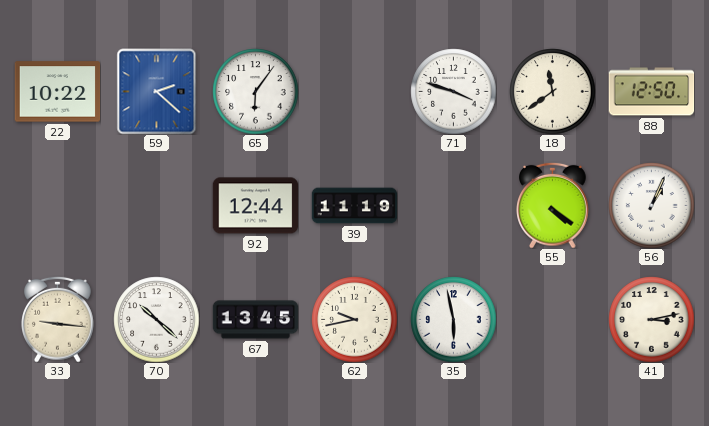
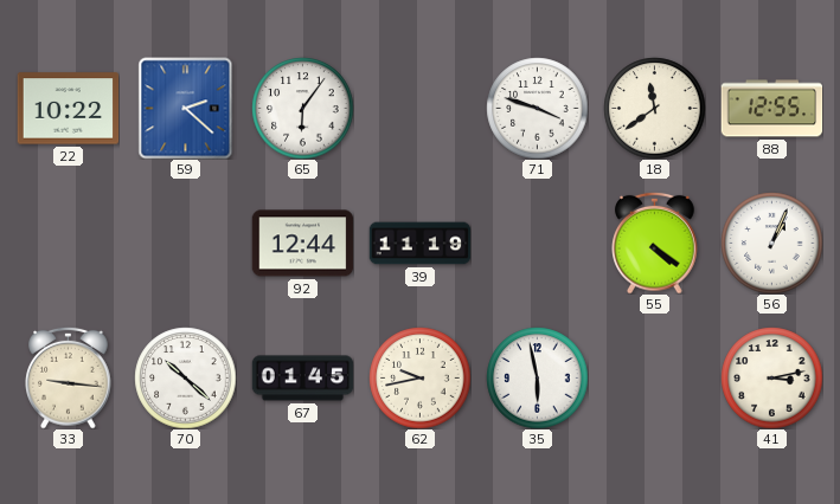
88: 12:50 -> 12:55 (771, 109)
67: 13:45 -> 01:45 (302, 379)
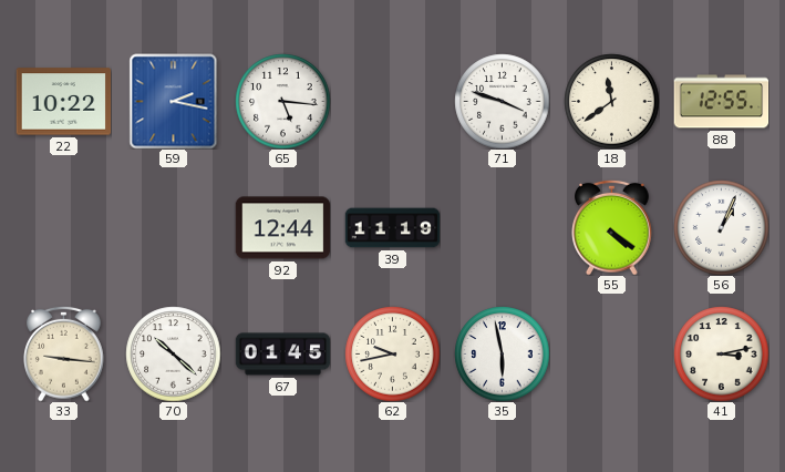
59: 2:22 -> 2:17 (174, 101)
65: 6:06 -> 5:16 (282, 101)
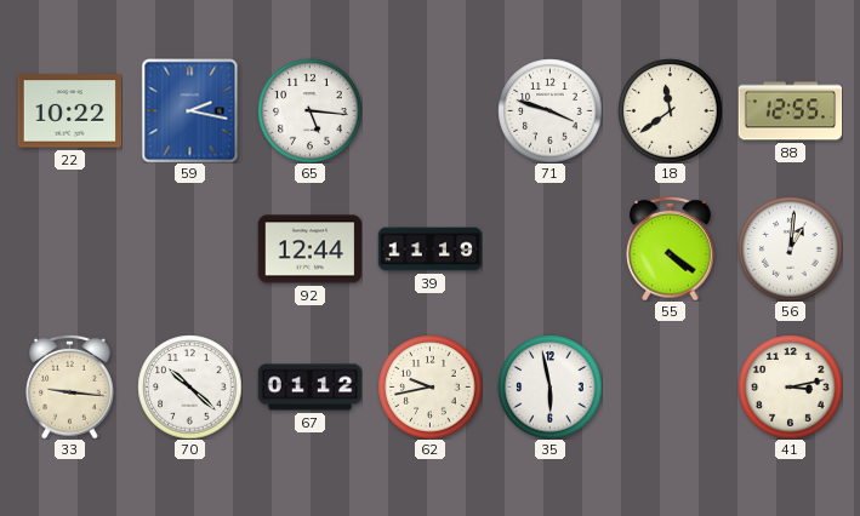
56: 1:04 -> 1:01 (790, 248)
67: 01:45 -> 01:12 (309, 388)
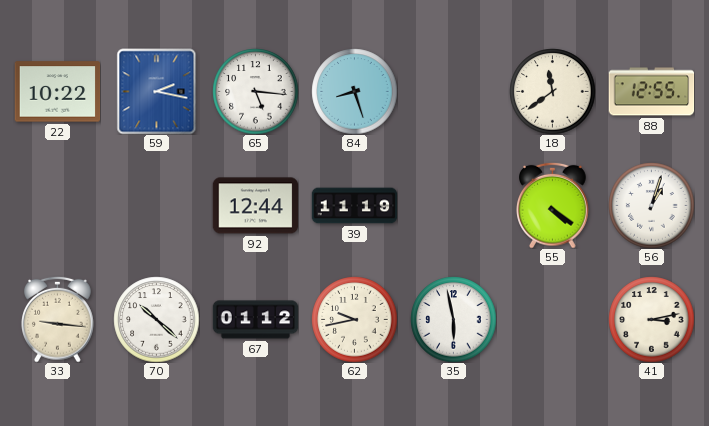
84: none -> 8:27 (354, 91)
71: 3:48 -> none (549, 110)
56: 1:01 -> 1:03 (651, 205)
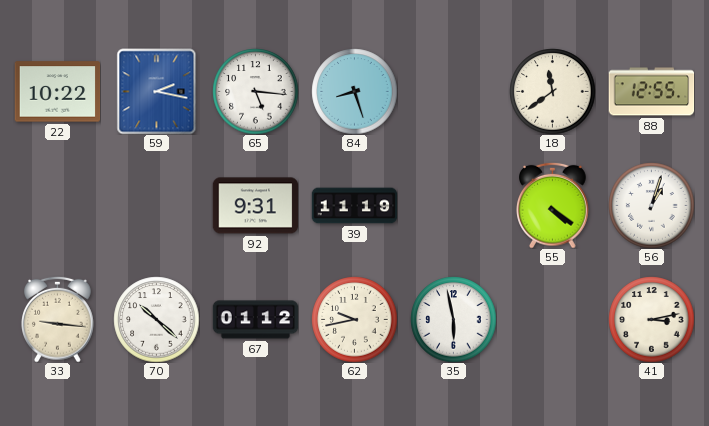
92: 12:44 -> 9:31 (255, 206)
